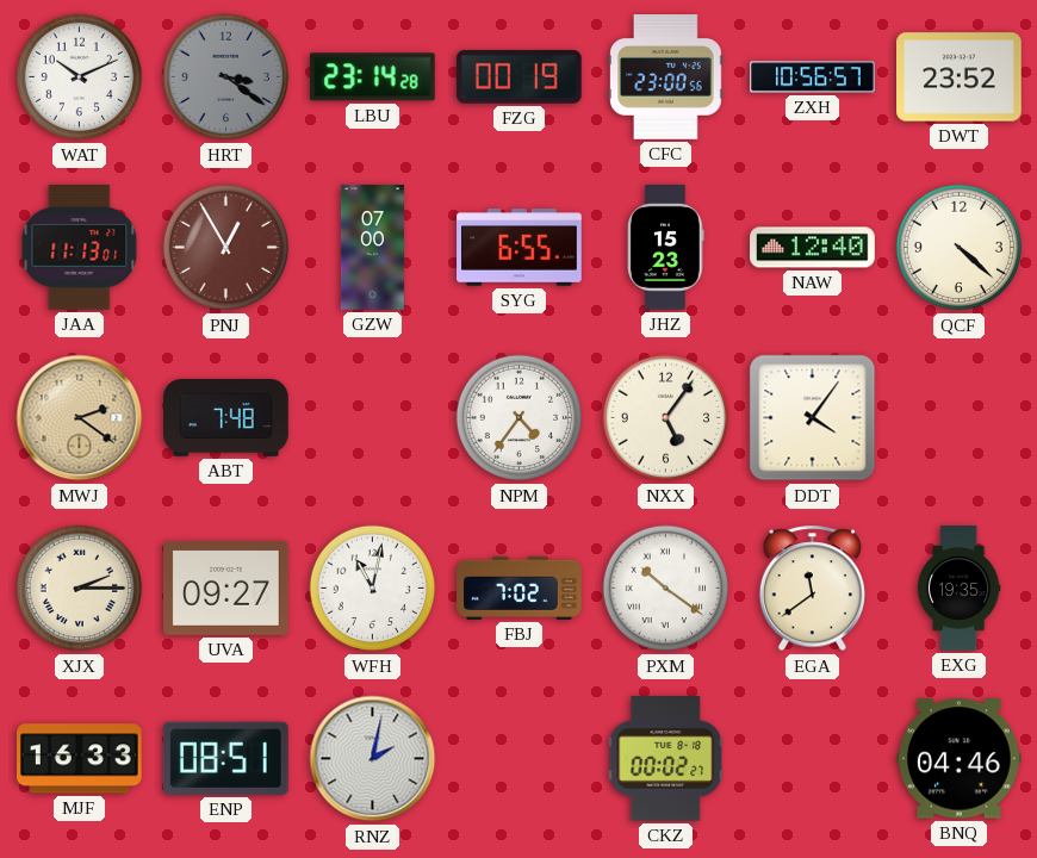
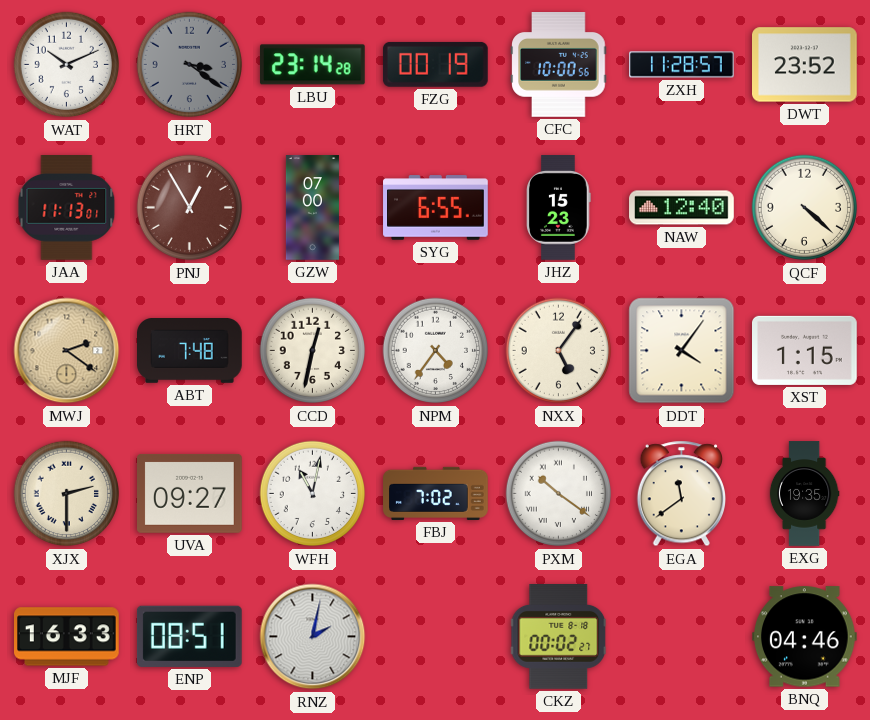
CFC: 23:00 -> 10:00 (559, 65)
ZXH: 10:56 -> 11:28 (682, 65)
CCD: none -> 12:32 (313, 351)
XST: none -> 1:15 (805, 350)
XJX: 2:15 -> 2:30 (67, 494)
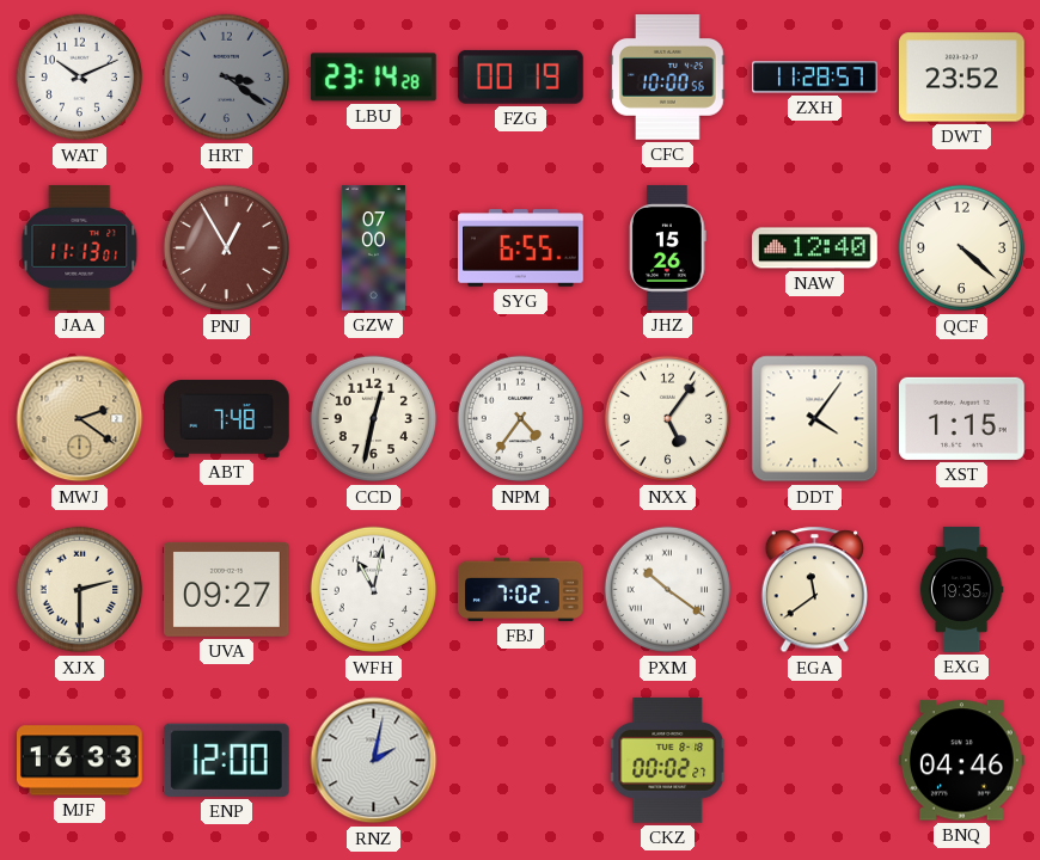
JHZ: 15:23 -> 15:26 (668, 248)
ENP: 08:51 -> 12:00 (226, 760)
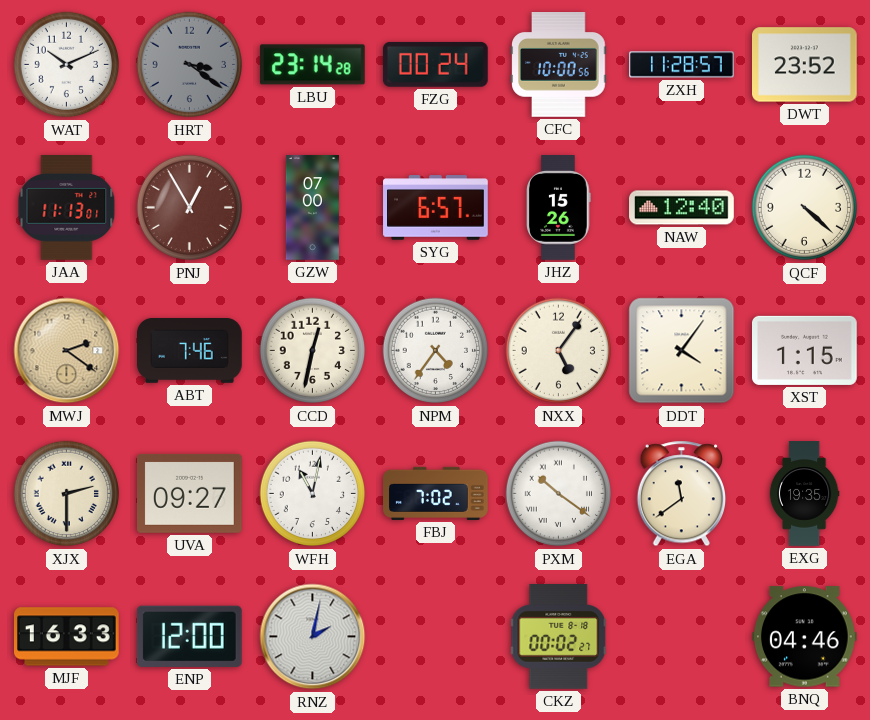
FZG: 00:19 -> 00:24 (435, 64)
SYG: 6:55 -> 6:57 (436, 208)
ABT: 7:48 -> 7:46 (190, 351)
